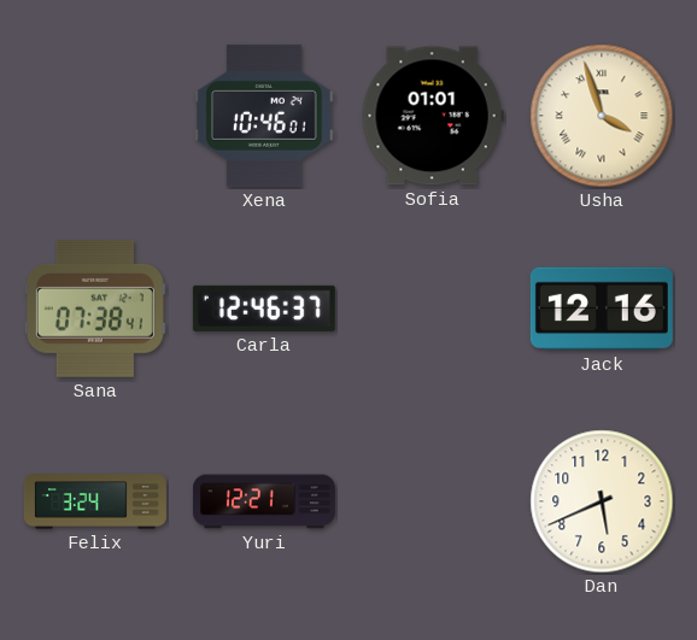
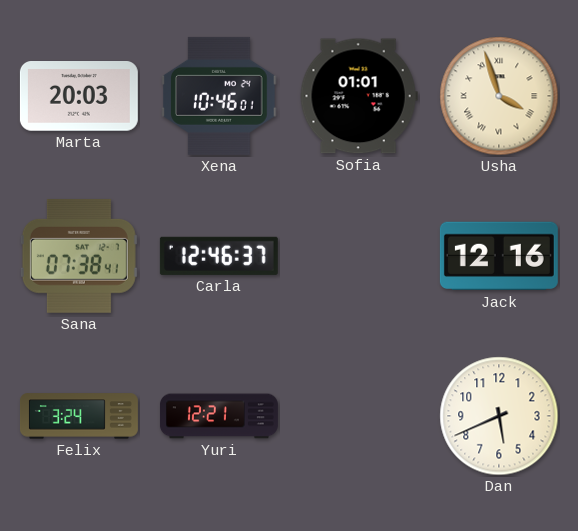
Marta: none -> 20:03 (79, 97)
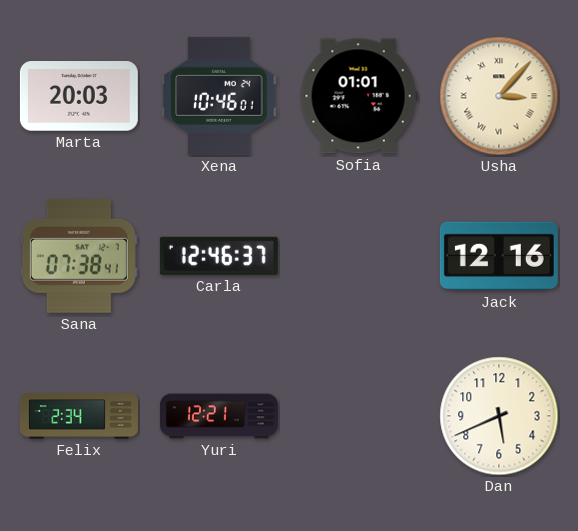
Usha: 3:57 -> 3:07 (499, 96)
Felix: 3:24 -> 2:34 (79, 416)
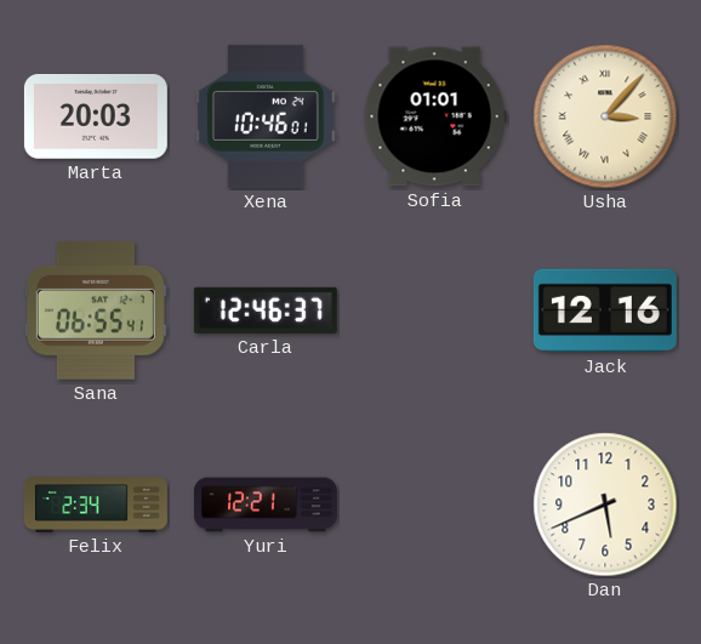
Sana: 07:38 -> 06:55 (96, 310)
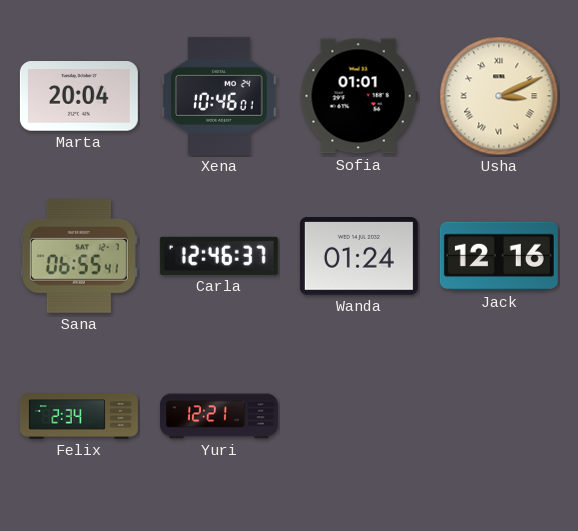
Marta: 20:03 -> 20:04 (79, 97)
Usha: 3:07 -> 3:11 (499, 96)
Wanda: none -> 01:24 (359, 257)
Dan: 5:41 -> none (605, 505)
